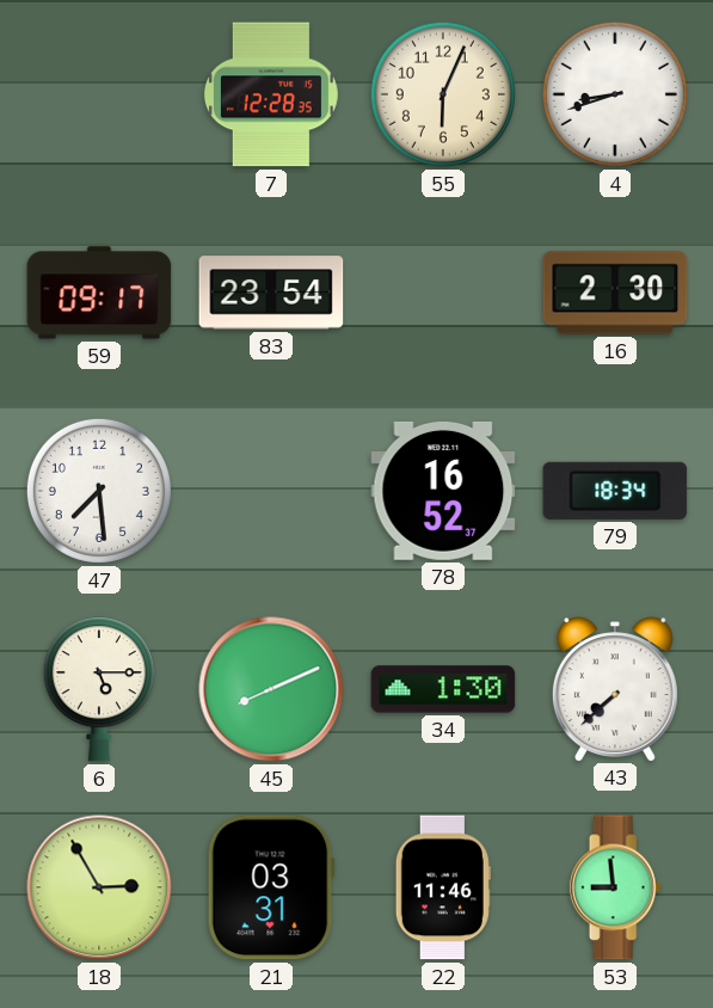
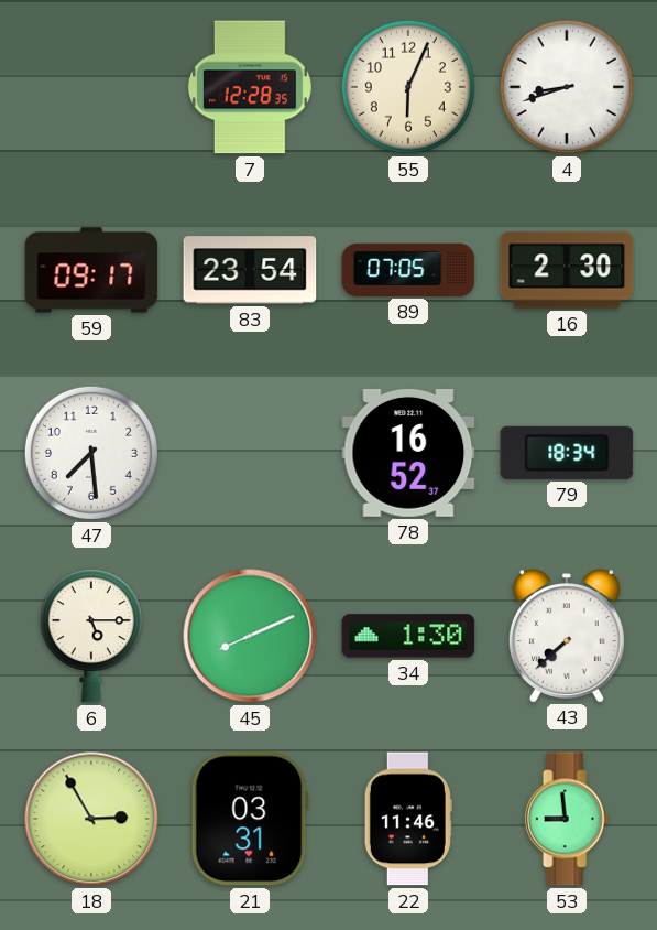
89: none -> 07:05 (408, 270)
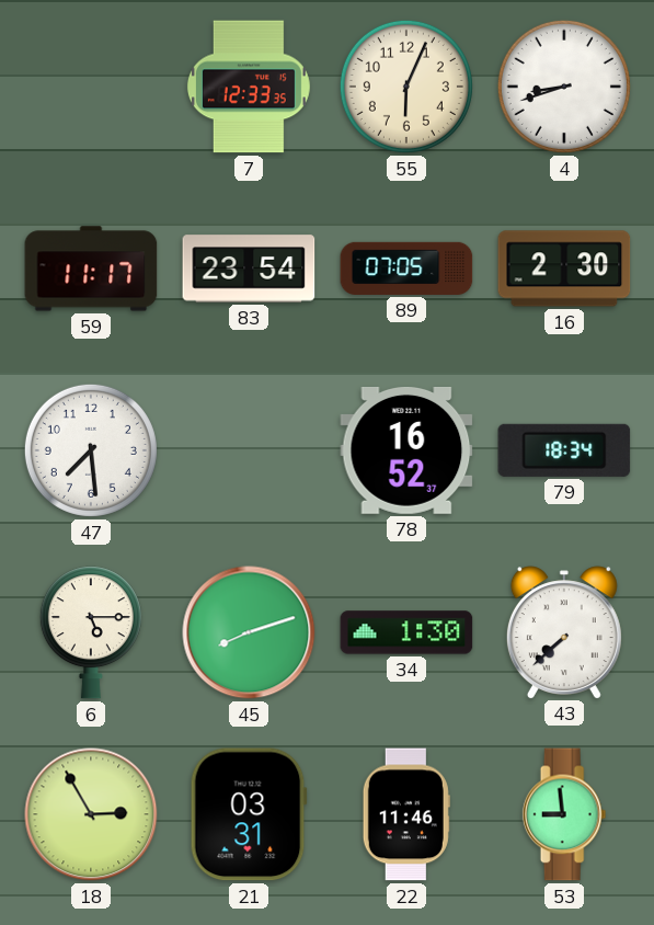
7: 12:28 -> 12:33 (249, 87)
59: 09:17 -> 11:17 (91, 269)
45: 8:11 -> 8:12 (249, 632)
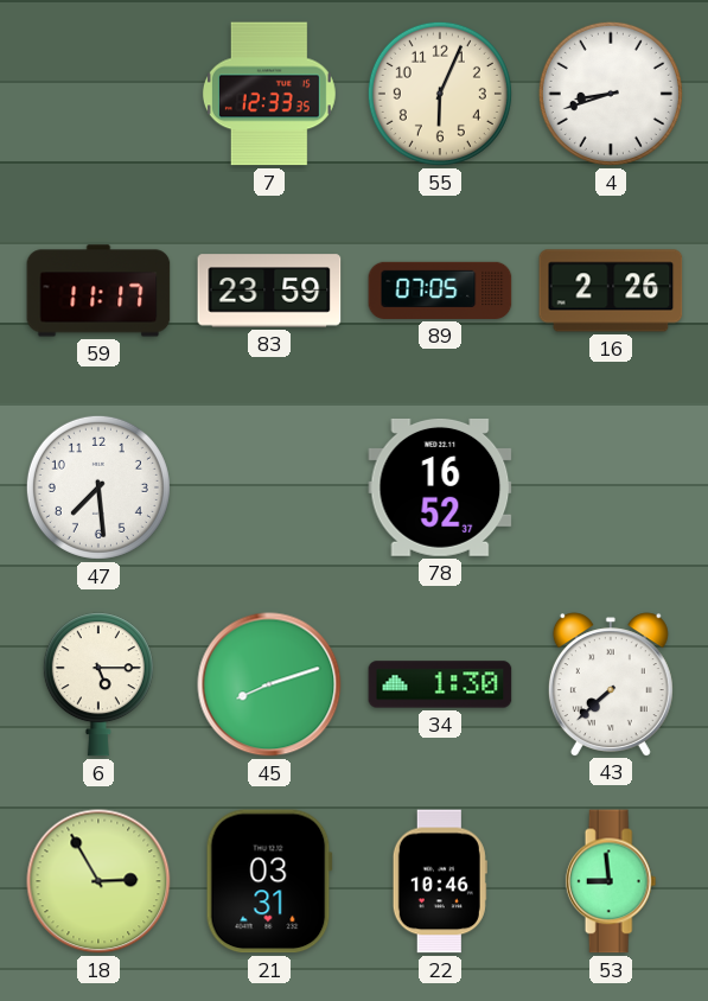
83: 23:54 -> 23:59 (269, 291)
16: 2:30 -> 2:26 (611, 291)
79: 18:34 -> none (564, 450)
22: 11:46 -> 10:46 (440, 881)
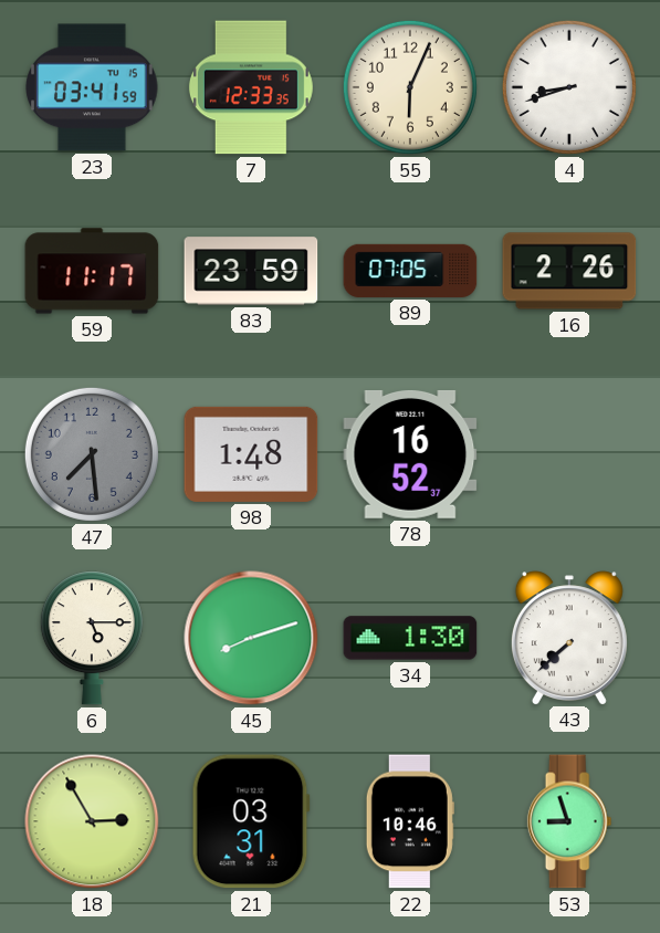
23: none -> 03:41 (92, 87)
47 dial: white -> grey (92, 454)
98: none -> 1:48 (251, 454)
53: 8:59 -> 8:57 (569, 821)
